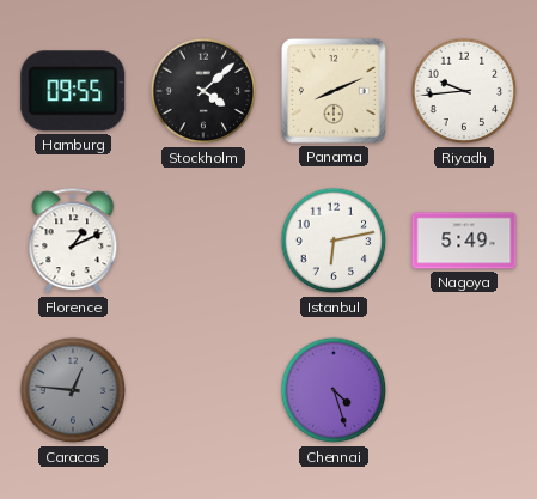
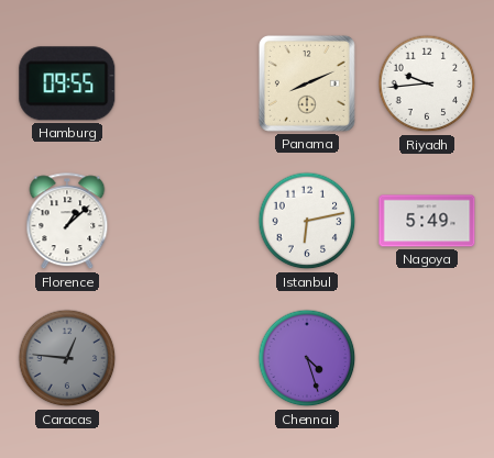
Stockholm: 4:08 -> none (203, 91)
Florence: 1:11 -> 1:08 (67, 222)
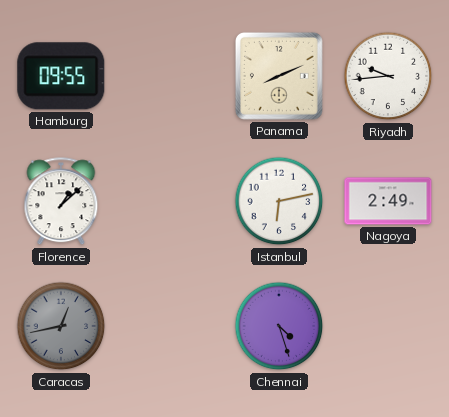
Nagoya: 5:49 -> 2:49 (388, 201)
Caracas: 12:46 -> 12:43 (61, 326)
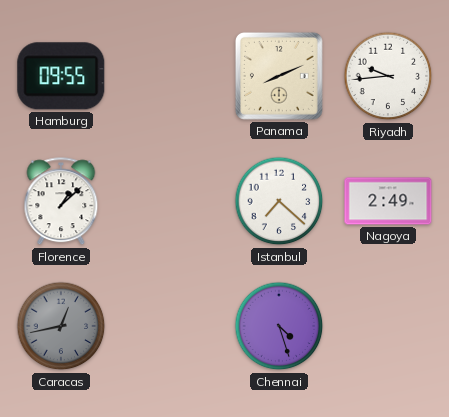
Istanbul: 6:13 -> 7:22 (279, 201)
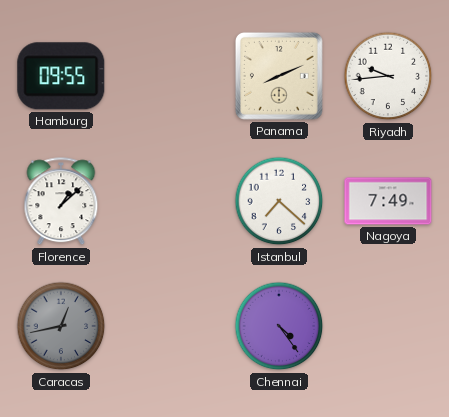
Nagoya: 2:49 -> 7:49 (388, 201)
Chennai: 4:27 -> 4:24 (279, 326)
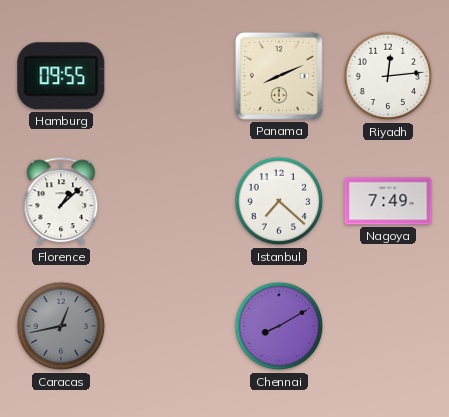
Riyadh: 9:44 -> 12:14 (388, 76)
Chennai: 4:24 -> 8:10 (279, 326)
